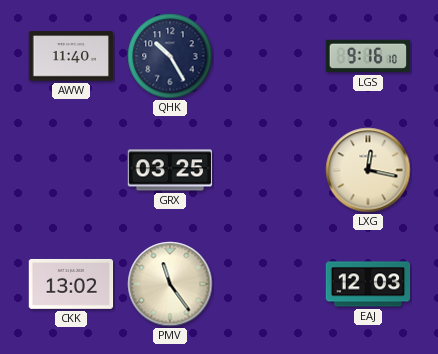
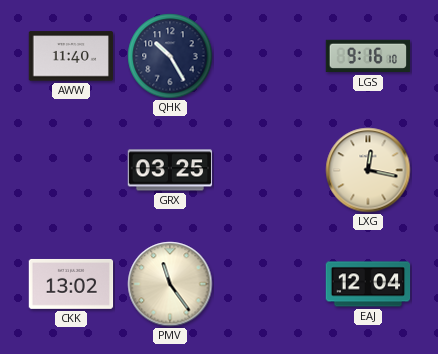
EAJ: 12:03 -> 12:04 (368, 284)
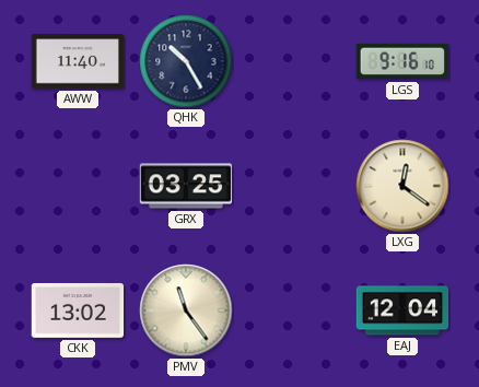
LXG: 12:17 -> 12:21 (402, 186)
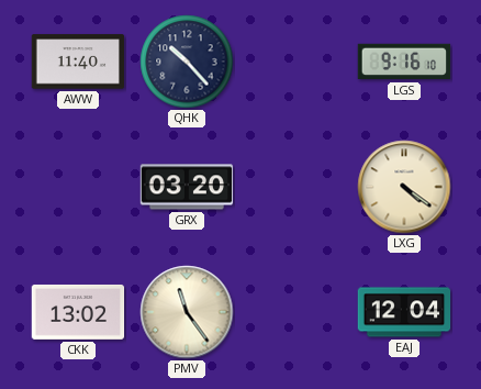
QHK: 10:25 -> 10:23 (187, 62)
GRX: 03:25 -> 03:20 (187, 187)
LXG: 12:21 -> 4:21 (404, 187)
